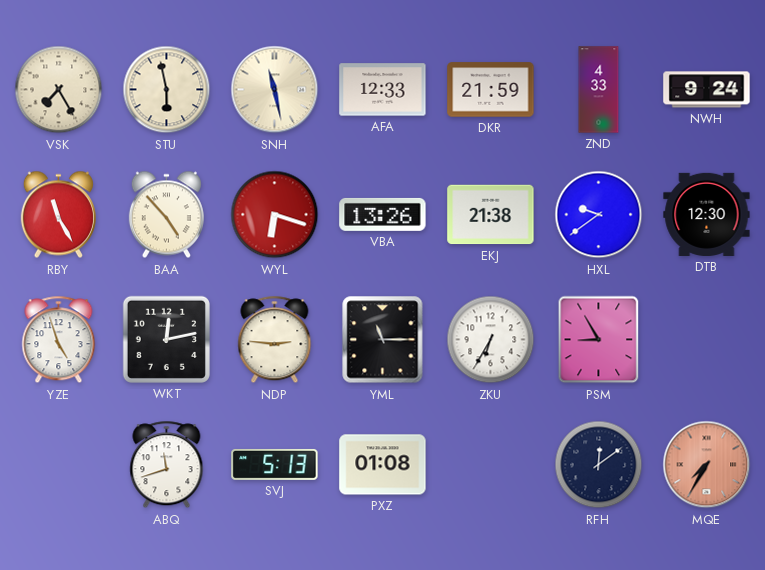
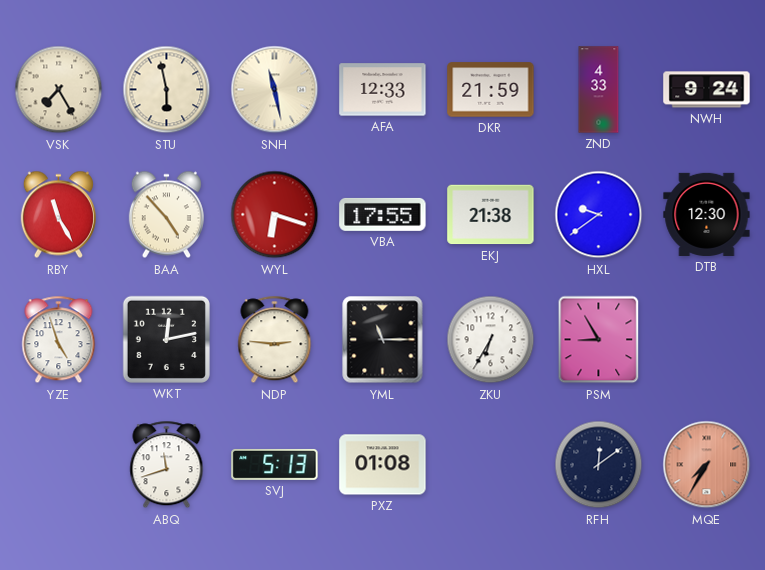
VBA: 13:26 -> 17:55 (383, 214)
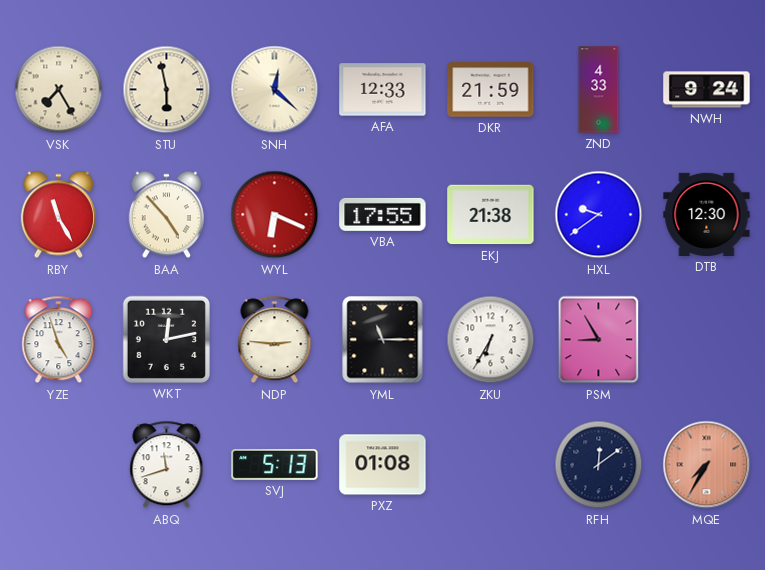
SNH: 11:28 -> 12:22 (275, 90)
WYL: 6:18 -> 6:19 (275, 215)
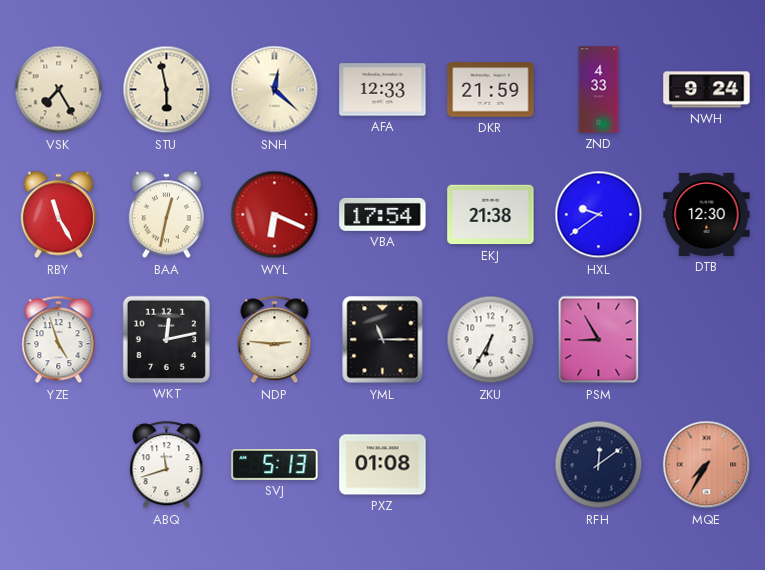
BAA: 4:53 -> 12:32 (166, 215)
VBA: 17:55 -> 17:54 (383, 214)
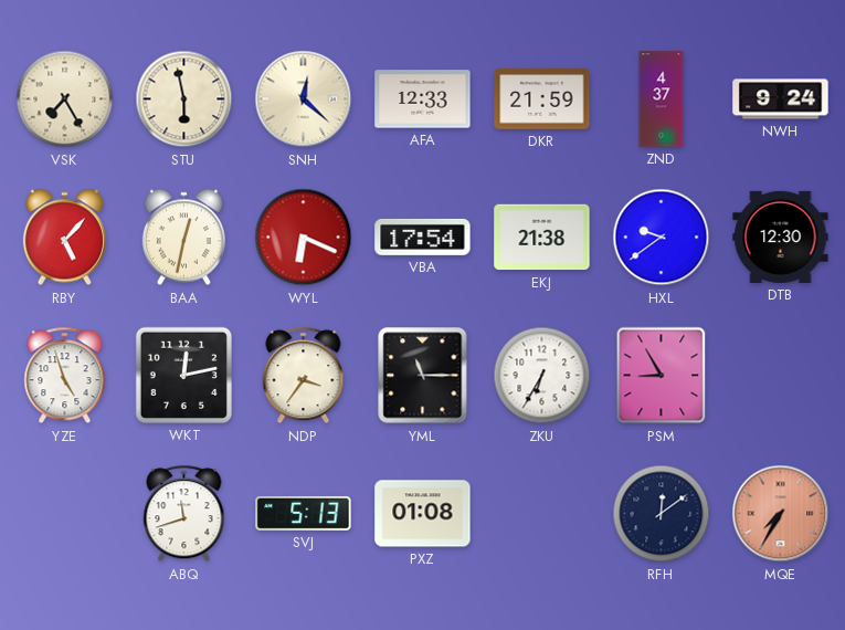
ZND: 4:33 -> 4:37 (662, 99)
RBY: 11:25 -> 5:07 (64, 238)
NDP: 2:46 -> 3:36 (304, 376)
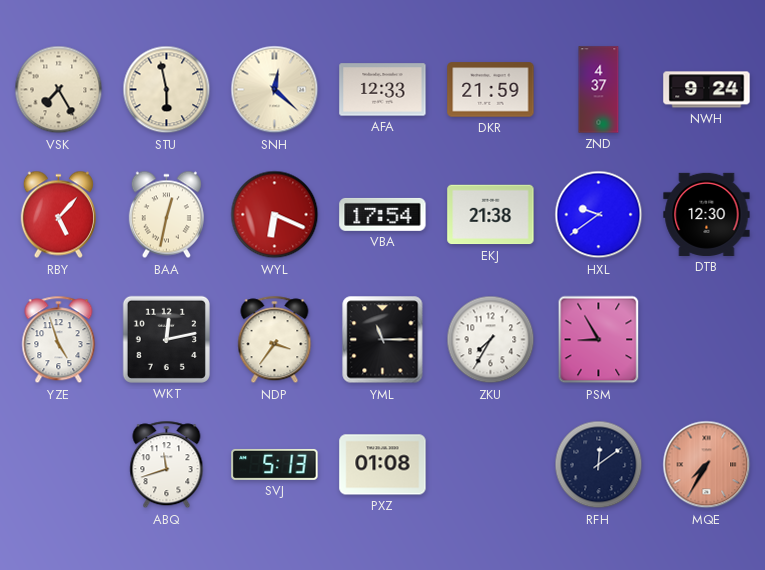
ZKU: 6:35 -> 7:35 (491, 340)
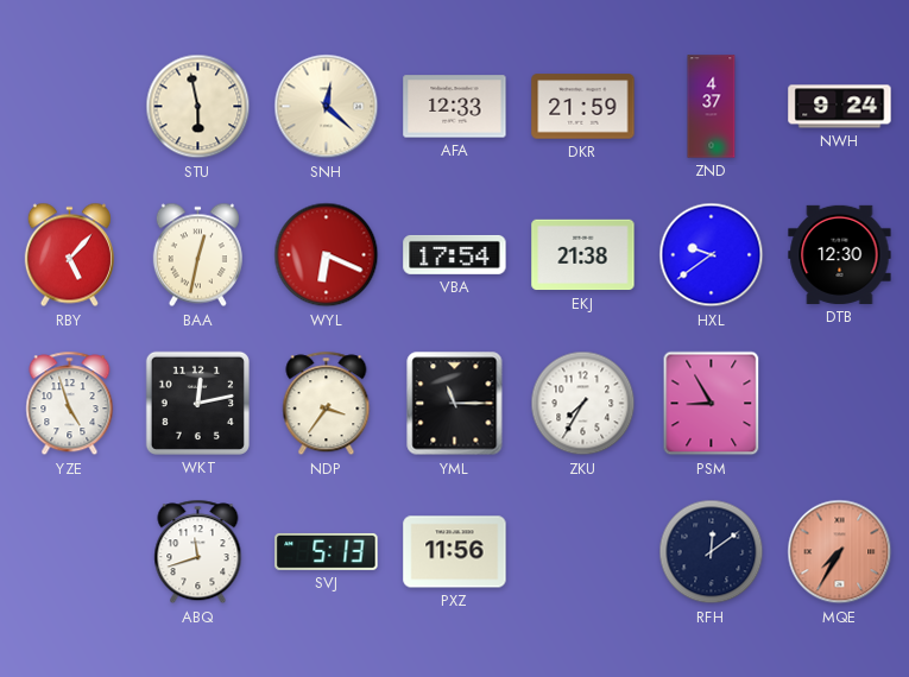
VSK: 7:25 -> none (59, 90)
PXZ: 01:08 -> 11:56 (455, 552)
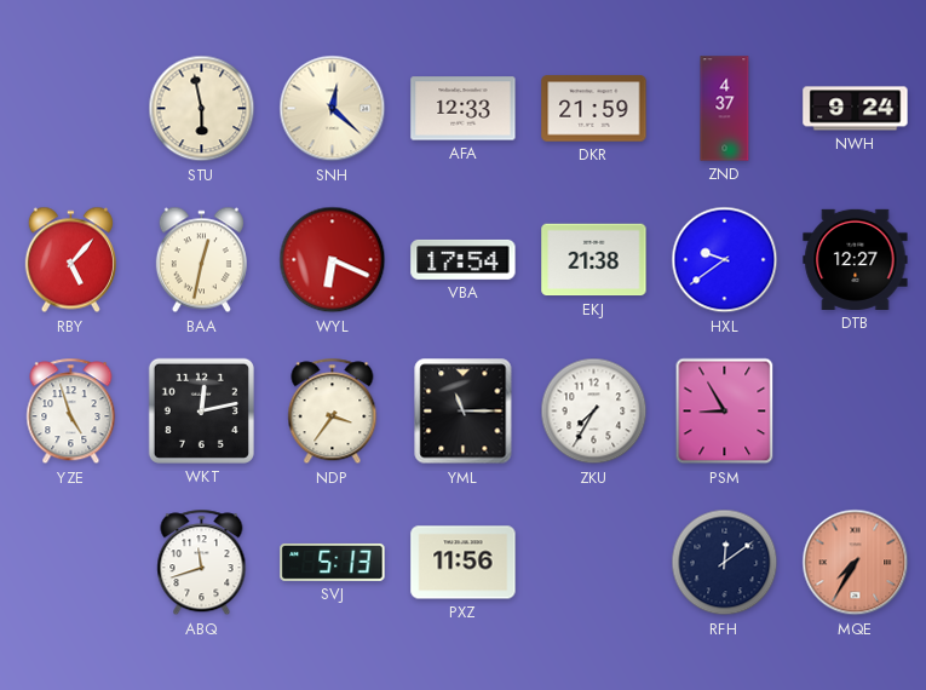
DTB: 12:30 -> 12:27 (856, 259)
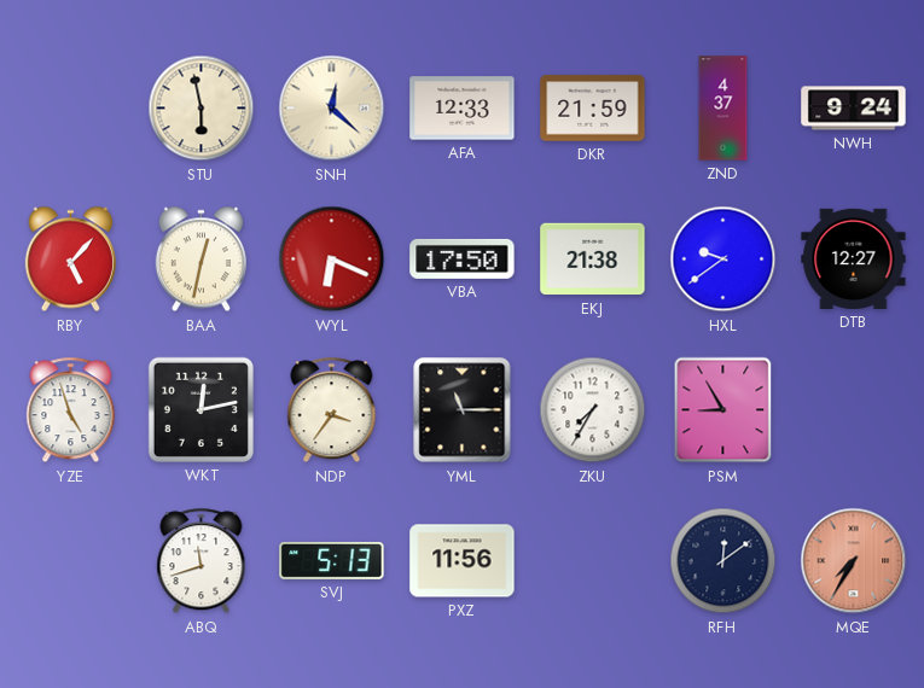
VBA: 17:54 -> 17:50 (463, 258)
